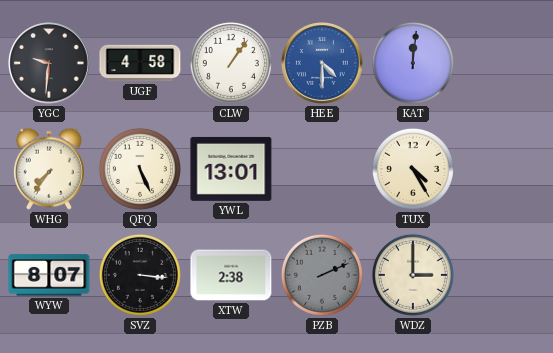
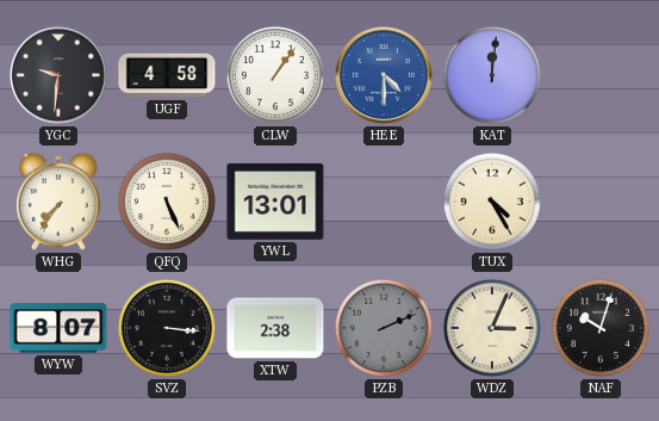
WDZ: 3:00 -> 3:04 (492, 328)
NAF: none -> 10:03 (601, 328)
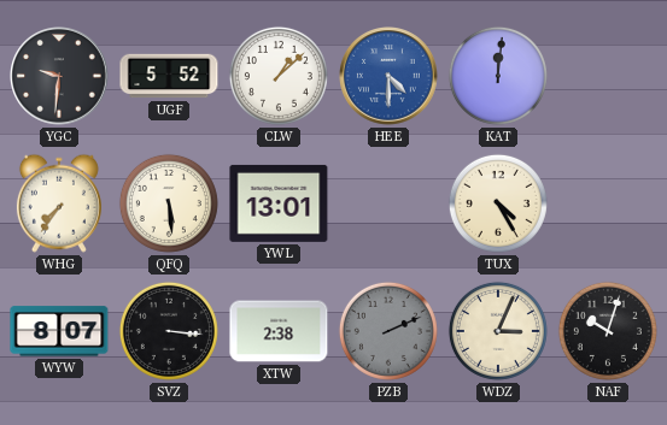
UGF: 4:58 -> 5:52 (169, 76)
CLW: 1:06 -> 1:08 (279, 76)
QFQ: 5:26 -> 5:29 (169, 203)
